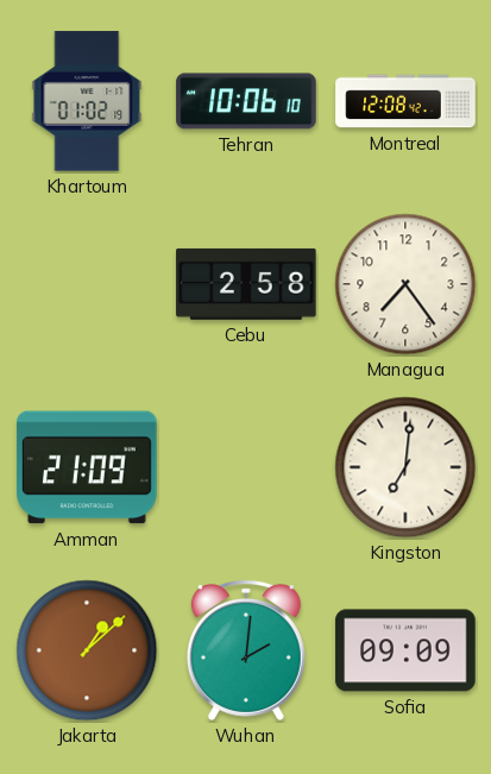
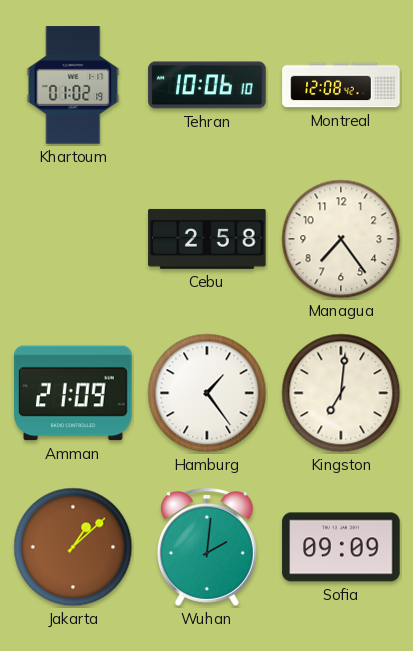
Hamburg: none -> 1:24 (207, 393)
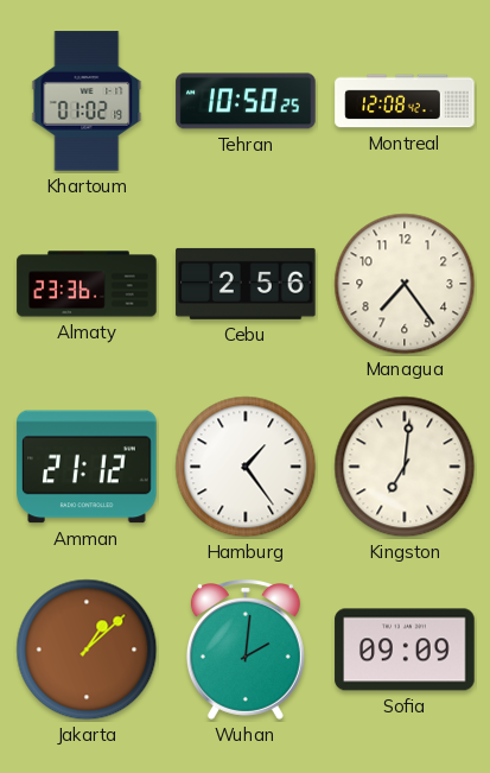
Tehran: 10:06 -> 10:50 (246, 101)
Almaty: none -> 23:36 (87, 284)
Cebu: 2:58 -> 2:56 (246, 284)
Amman: 21:09 -> 21:12 (87, 467)
